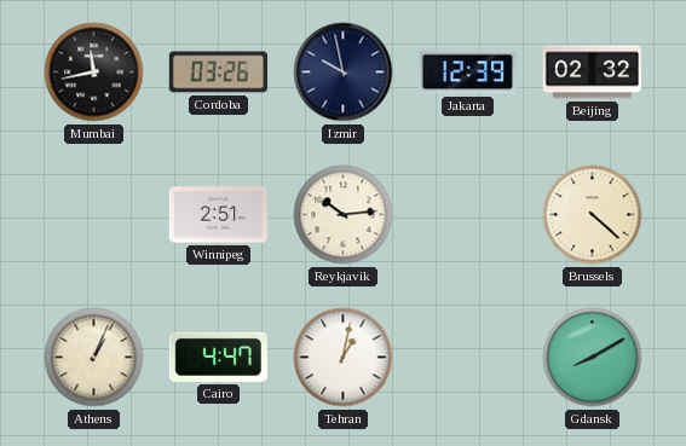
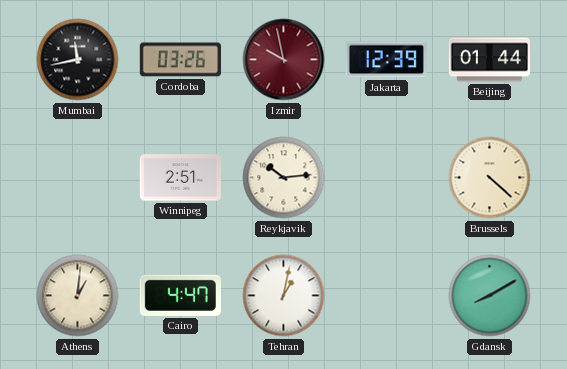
Izmir dial: navy -> burgundy (284, 60)
Beijing: 02:32 -> 01:44 (489, 60)
Athens: 1:04 -> 1:01 (78, 296)
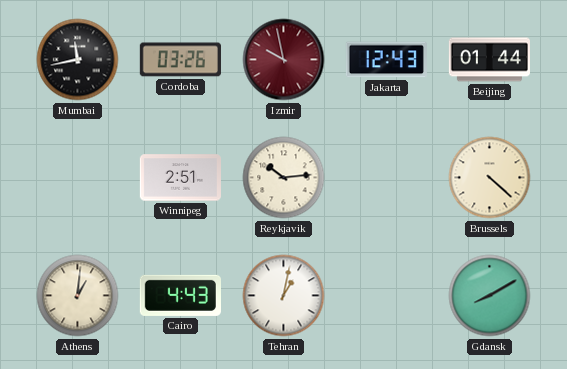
Jakarta: 12:39 -> 12:43 (386, 60)
Cairo: 4:47 -> 4:43 (180, 295)
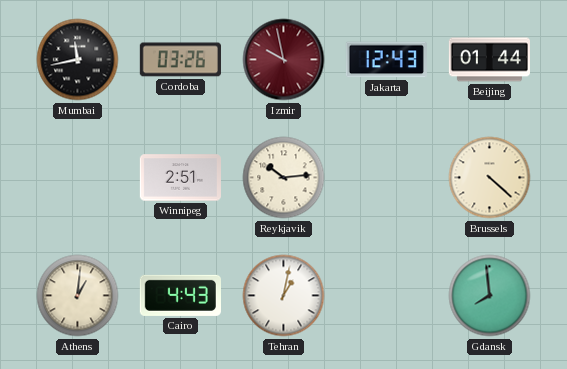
Gdansk: 8:10 -> 7:59 (490, 296)
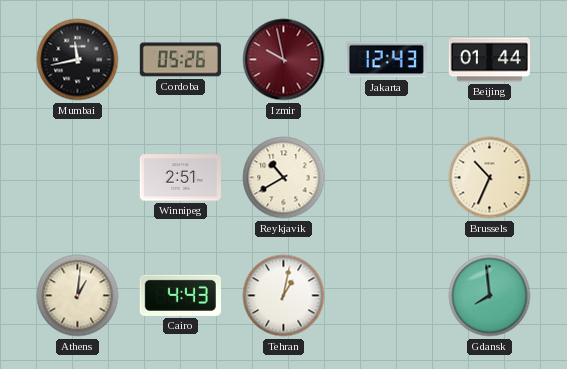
Cordoba: 03:26 -> 05:26 (180, 60)
Reykjavik: 10:14 -> 10:40 (284, 178)
Brussels: 4:22 -> 10:34 (490, 178)
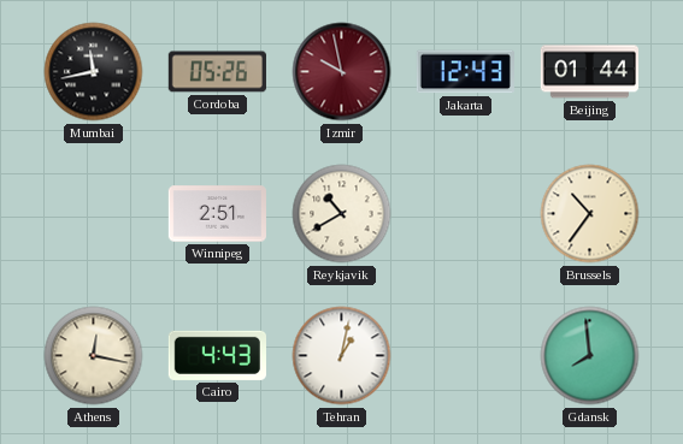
Brussels: 10:34 -> 10:36 (590, 214)
Athens: 1:01 -> 12:17 (94, 356)
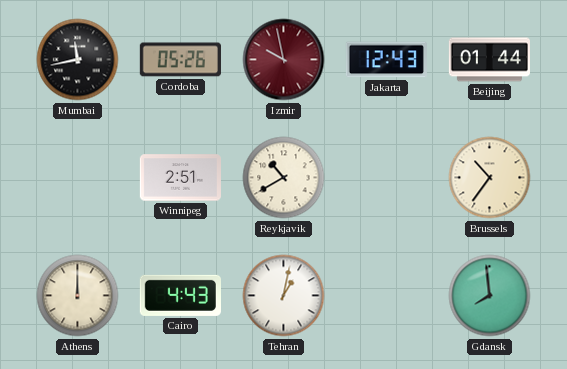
Athens: 12:17 -> 12:00 (78, 296)
